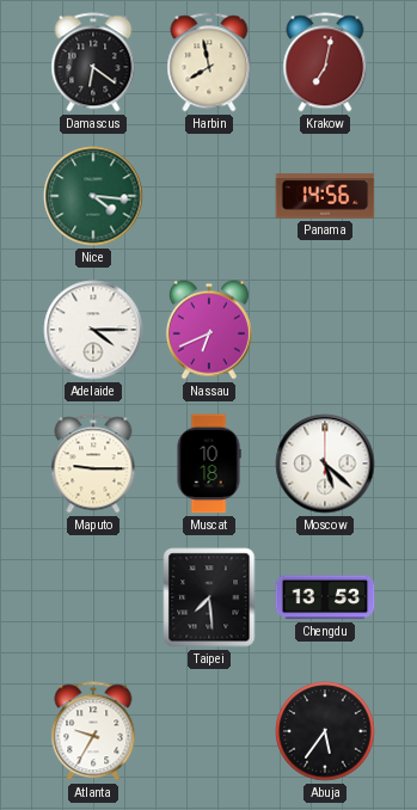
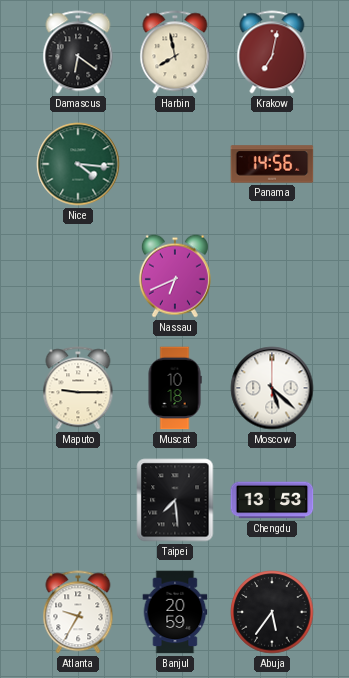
Adelaide: 4:15 -> none (93, 330)
Banjul: none -> 20:59 (175, 612)
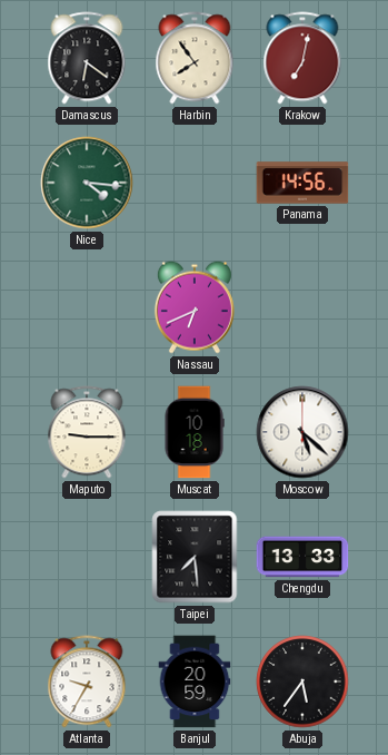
Harbin: 7:58 -> 7:54 (195, 58)
Chengdu: 13:53 -> 13:33 (302, 557)
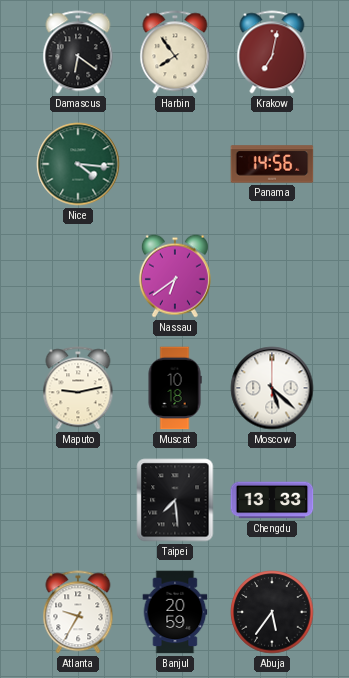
Nassau: 6:41 -> 6:39 (175, 276)
Maputo: 9:15 -> 9:13 (78, 388)
